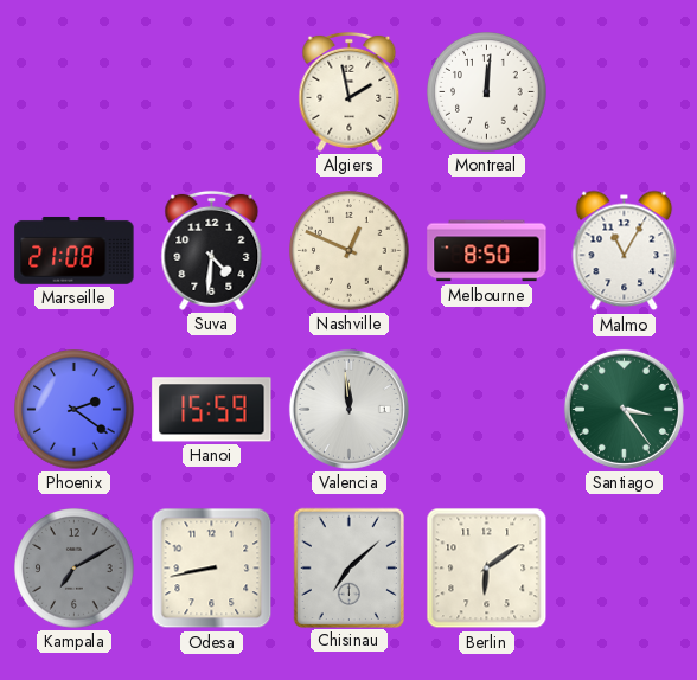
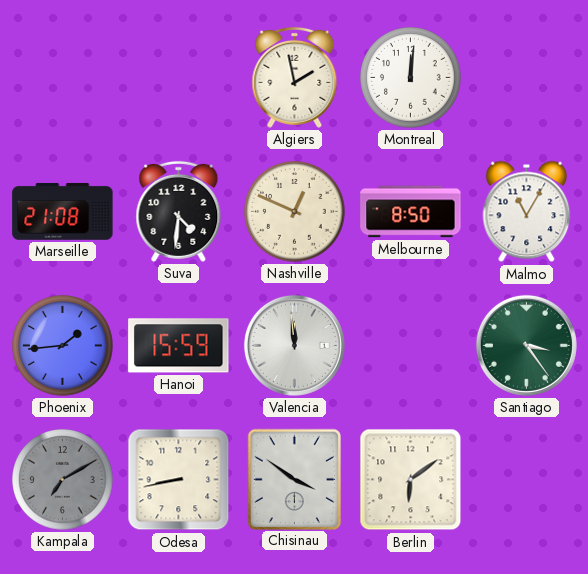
Phoenix: 2:21 -> 1:44 (63, 346)
Chisinau: 7:08 -> 3:51 (294, 479)
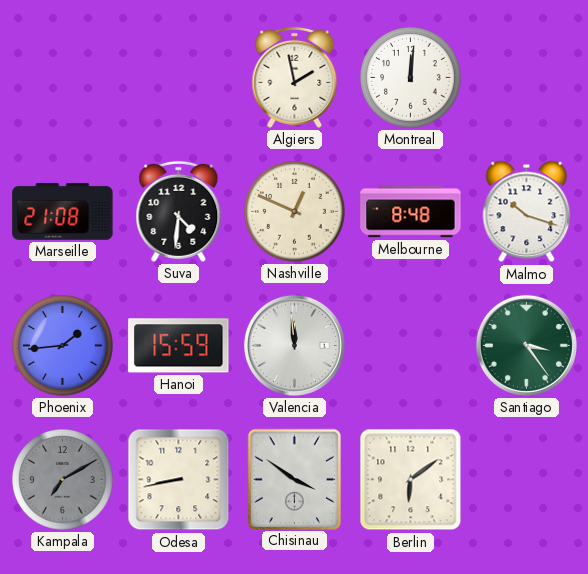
Melbourne: 8:50 -> 8:48 (411, 212)
Malmo: 11:05 -> 10:18 (527, 212)
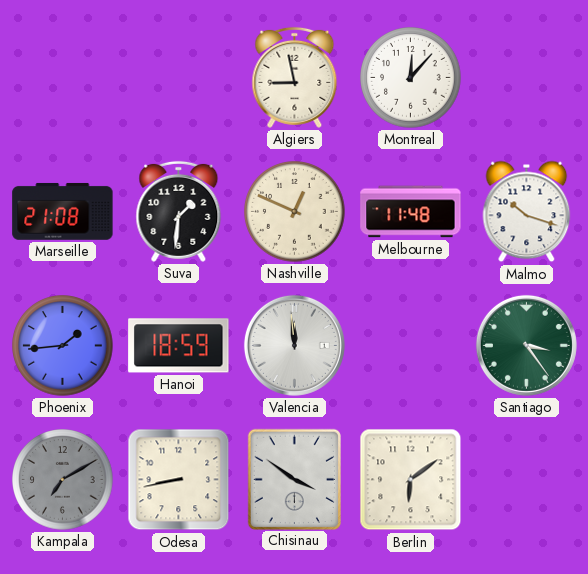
Algiers: 1:58 -> 8:58 (295, 77)
Montreal: 12:01 -> 12:07 (411, 78)
Suva: 4:31 -> 1:31 (179, 211)
Melbourne: 8:48 -> 11:48 (411, 212)
Hanoi: 15:59 -> 18:59 (179, 346)
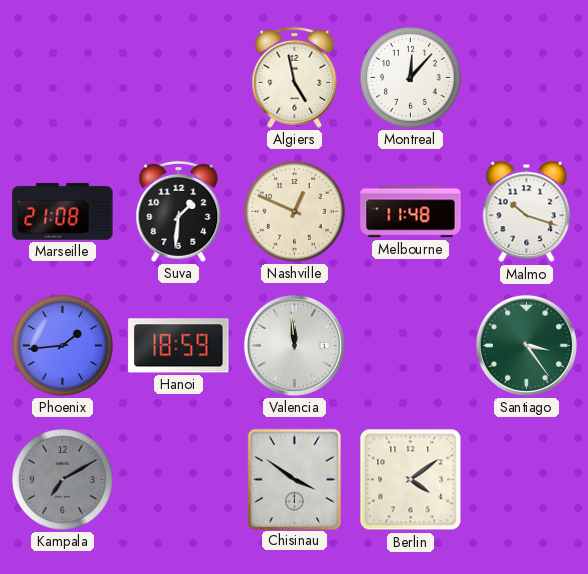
Algiers: 8:58 -> 4:58 (295, 77)
Odesa: 8:43 -> none (179, 480)
Berlin: 6:09 -> 4:09 (411, 480)
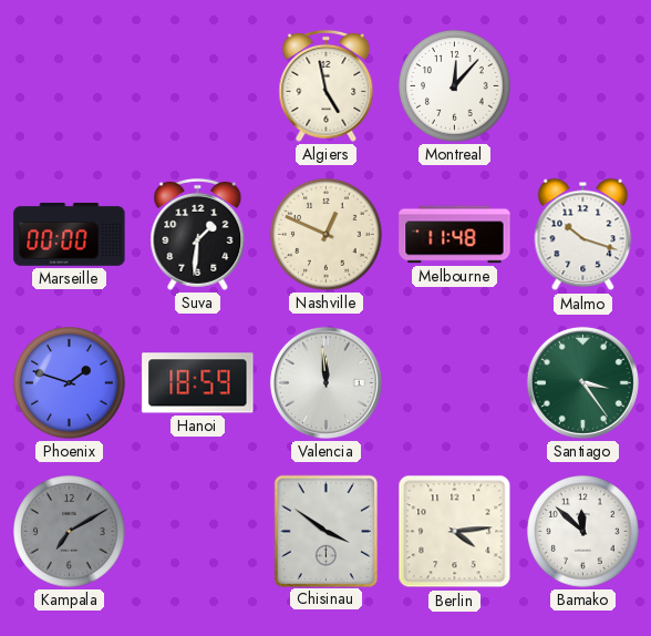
Marseille: 21:08 -> 00:00 (70, 235)
Phoenix: 1:44 -> 1:48 (70, 383)
Berlin: 4:09 -> 4:14 (455, 532)
Bamako: none -> 11:52 (583, 532)
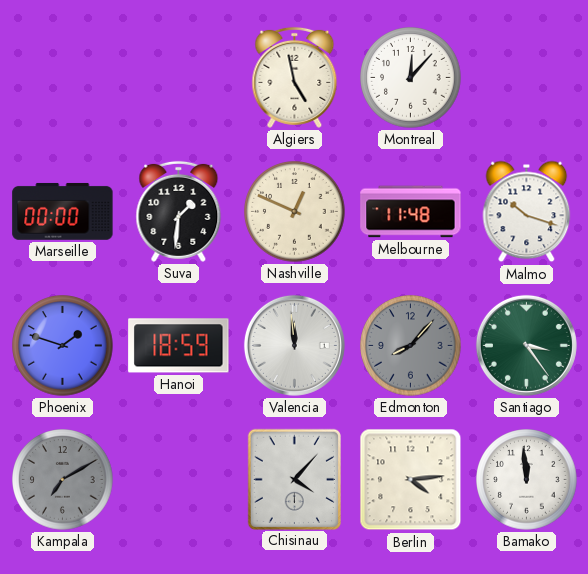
Edmonton: none -> 8:07 (411, 346)
Chisinau: 3:51 -> 4:07 (294, 479)
Bamako: 11:52 -> 11:59 (527, 480)
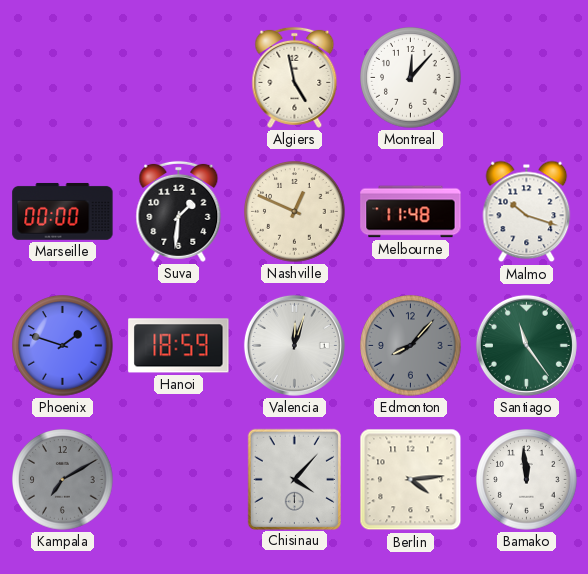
Valencia: 11:59 -> 12:03 (294, 345)
Santiago: 3:24 -> 11:24 (526, 345)
